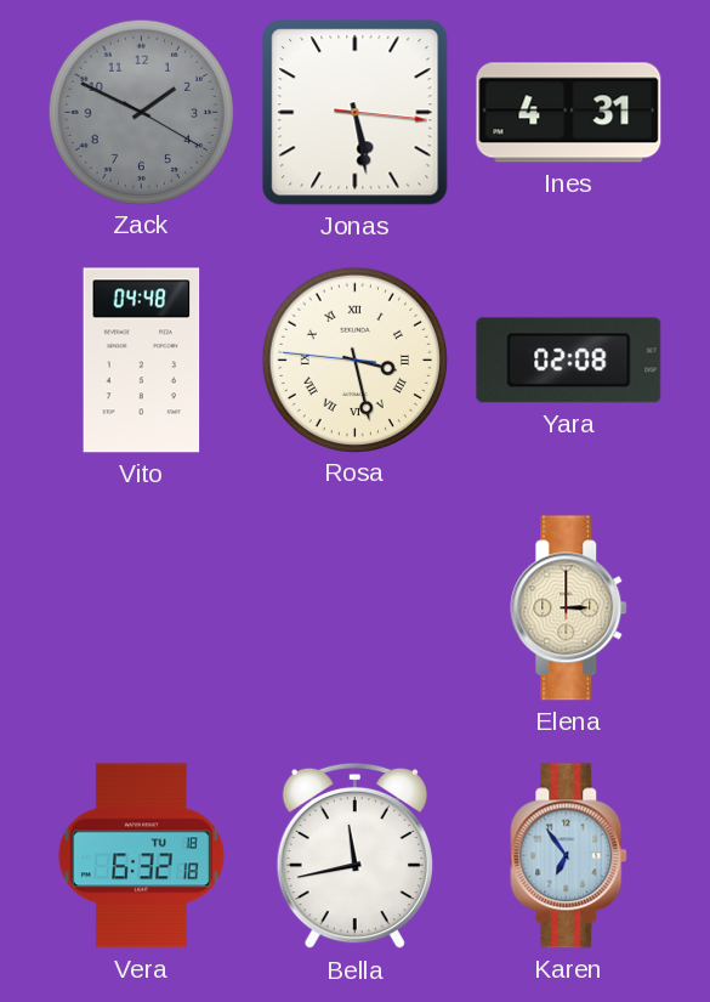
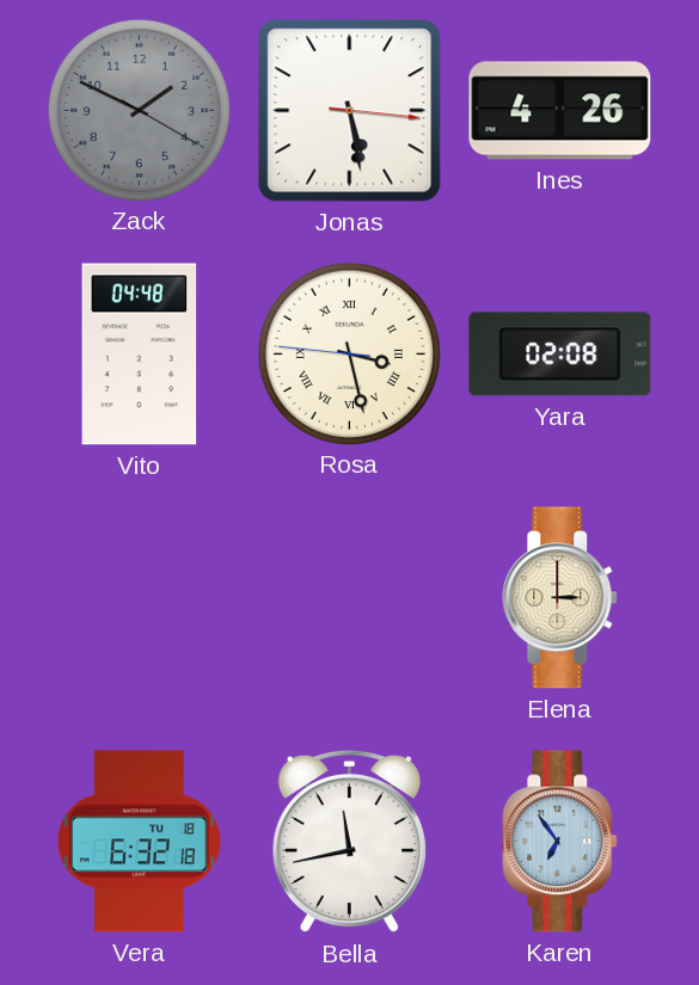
Ines: 4:31 -> 4:26 (560, 111)
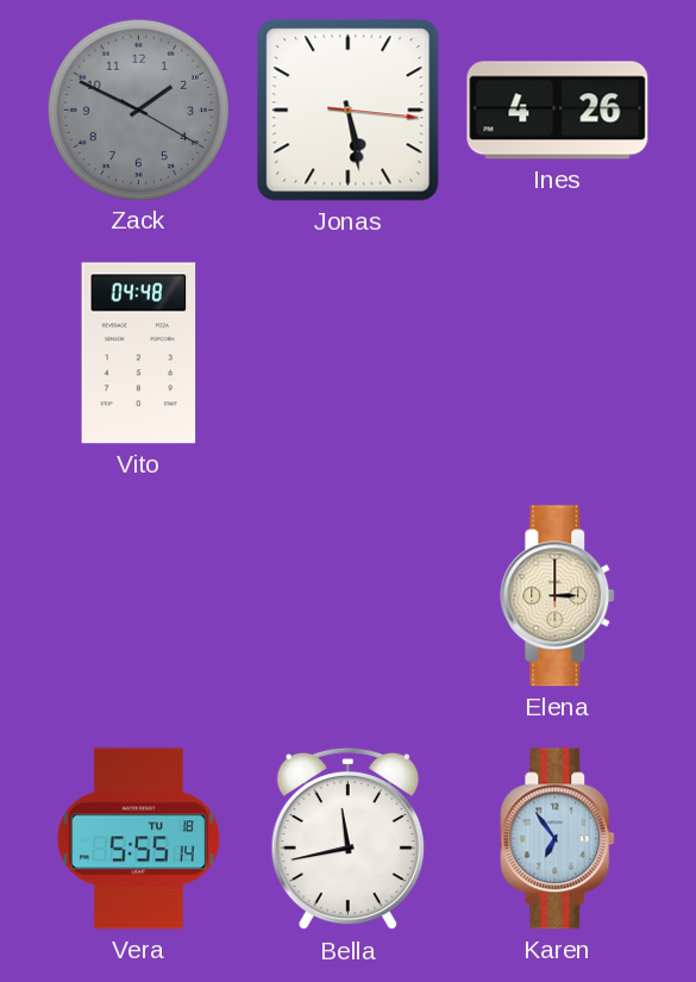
Rosa: 3:27 -> none (349, 353)
Yara: 02:08 -> none (560, 355)
Vera: 6:32 -> 5:55 (138, 839)
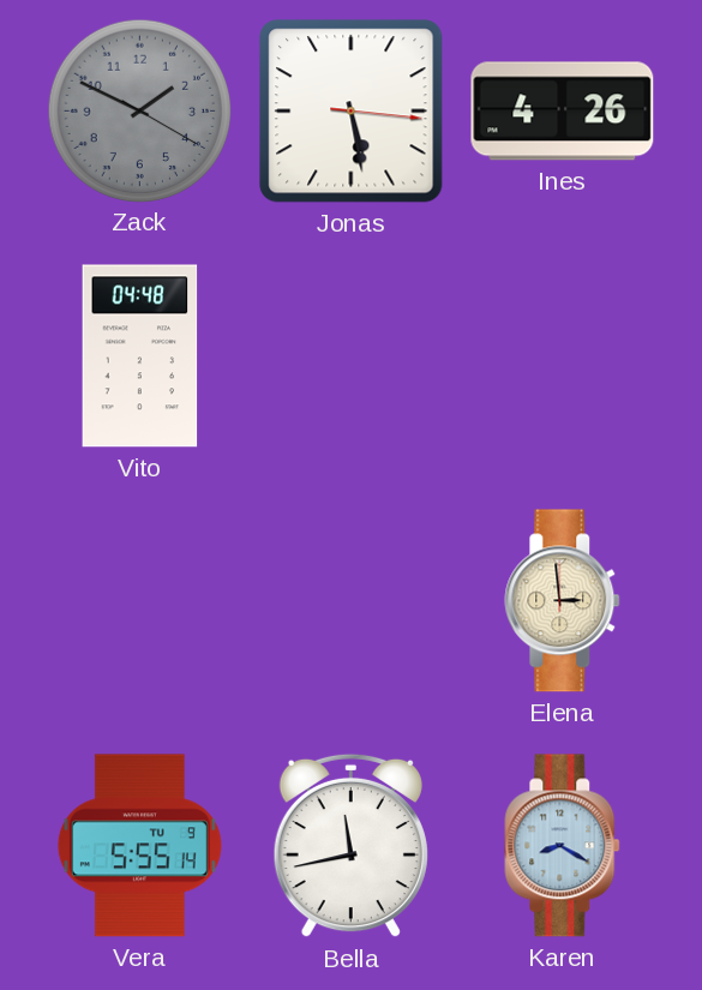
Elena: 3:00 -> 2:59 (563, 601)
Vera date: TU 18 -> TU 9 (139, 846)
Karen: 6:54 -> 8:20 (563, 846)
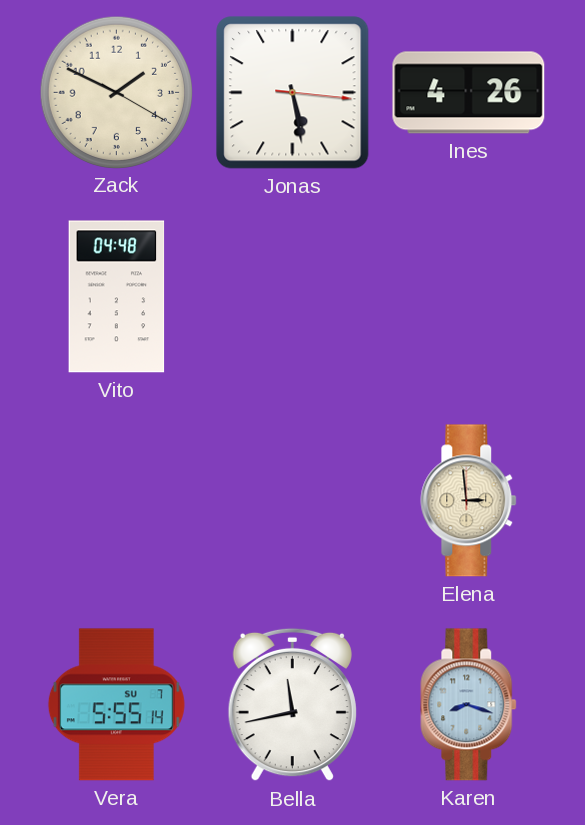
Zack dial: grey -> cream (116, 92)
Vera date: TU 9 -> SU 7 (116, 705)
Karen: 8:20 -> 8:18 (469, 705)
